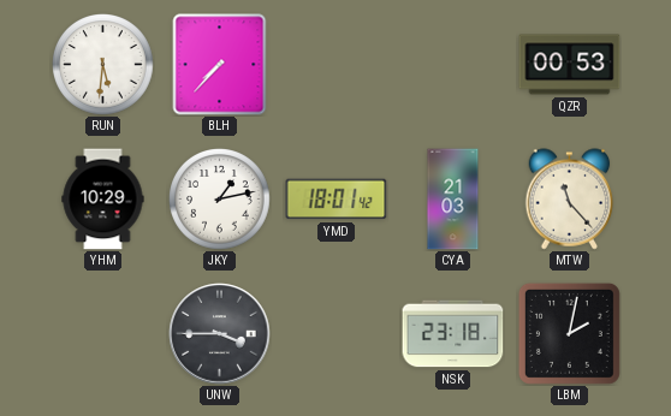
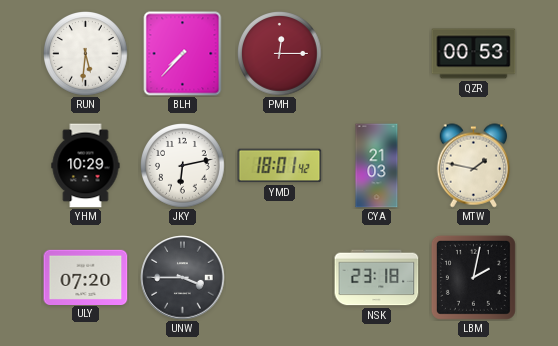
PMH: none -> 12:15 (280, 54)
JKY: 1:13 -> 6:13 (183, 166)
MTW: 11:23 -> 1:47 (474, 166)
ULY: none -> 07:20 (86, 277)
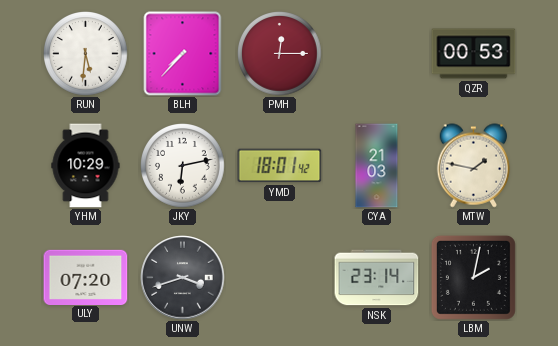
UNW: 3:45 -> 3:42 (183, 278)
NSK: 23:18 -> 23:14 (377, 278)
